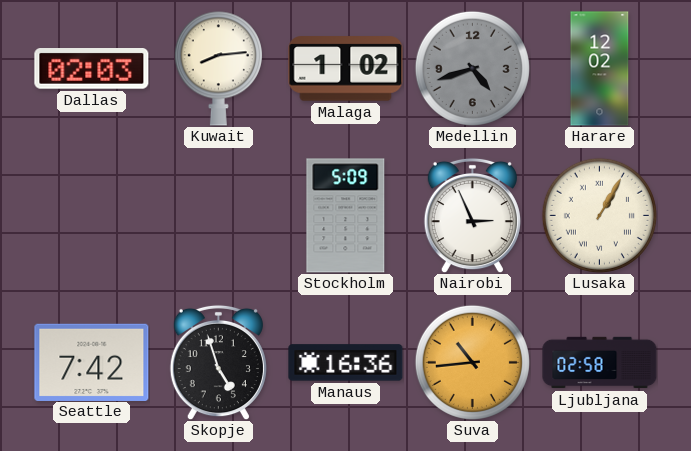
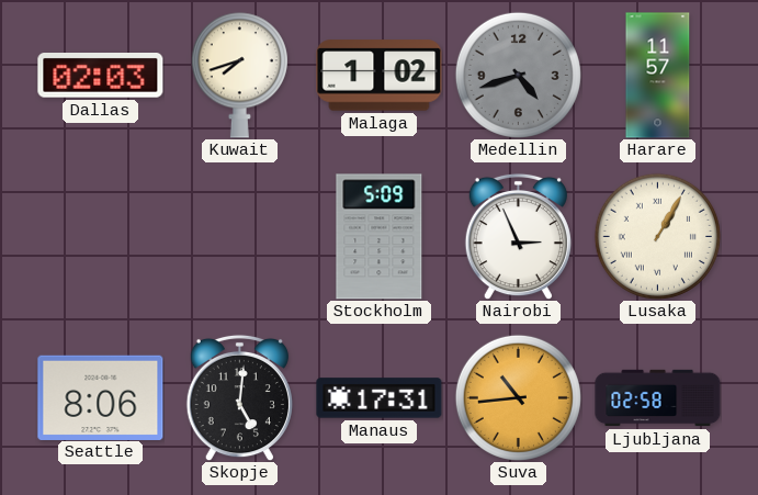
Kuwait: 8:14 -> 7:42 (239, 76)
Harare: 12:02 -> 11:57 (658, 76)
Seattle: 7:42 -> 8:06 (101, 397)
Skopje: 4:57 -> 5:01 (239, 397)
Manaus: 16:36 -> 17:31 (380, 398)
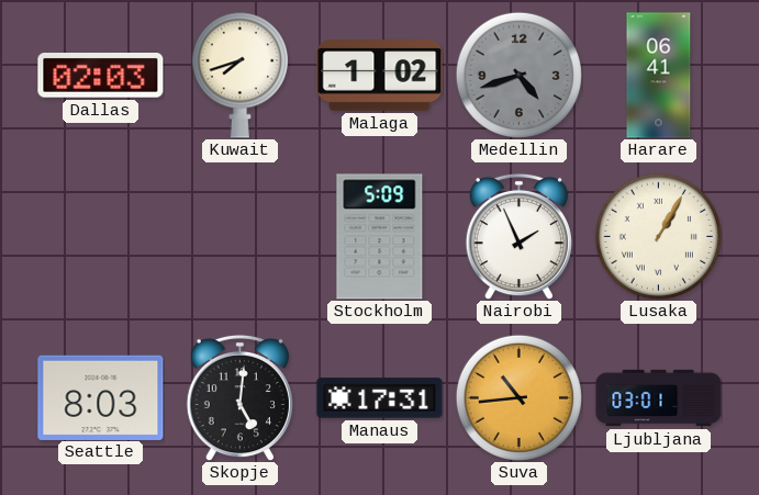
Harare: 11:57 -> 06:41 (659, 76)
Nairobi: 2:56 -> 1:56 (518, 236)
Seattle: 8:06 -> 8:03 (101, 397)
Ljubljana: 02:58 -> 03:01 (659, 398)
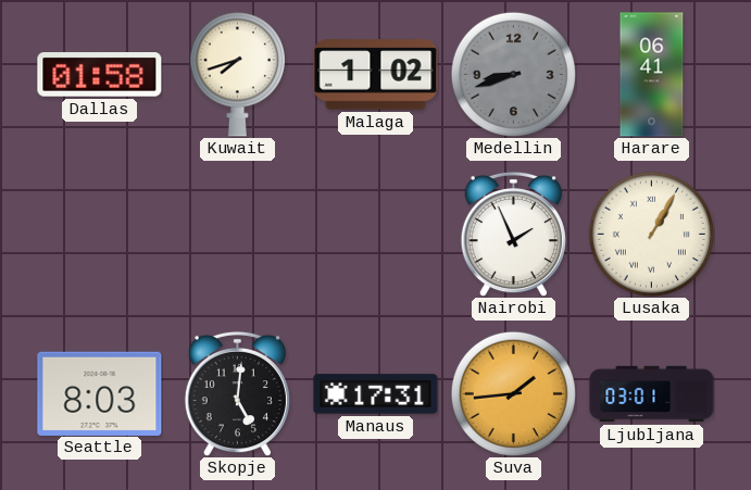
Dallas: 02:03 -> 01:58 (100, 75)
Medellin: 4:42 -> 8:42 (513, 74)
Stockholm: 5:09 -> none (380, 237)
Suva: 10:44 -> 1:44 (513, 393)
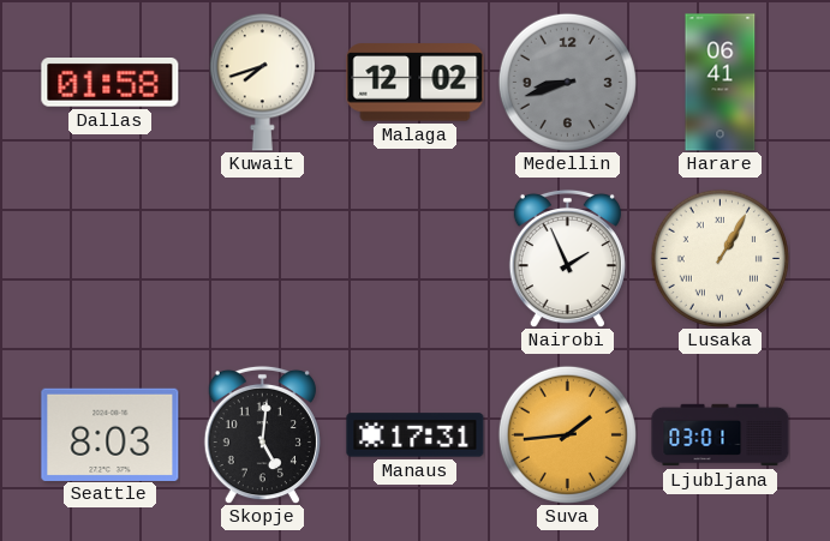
Malaga: 1:02 -> 12:02 (416, 83)
